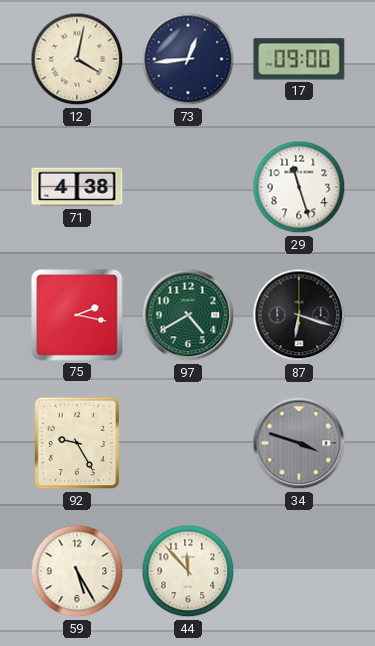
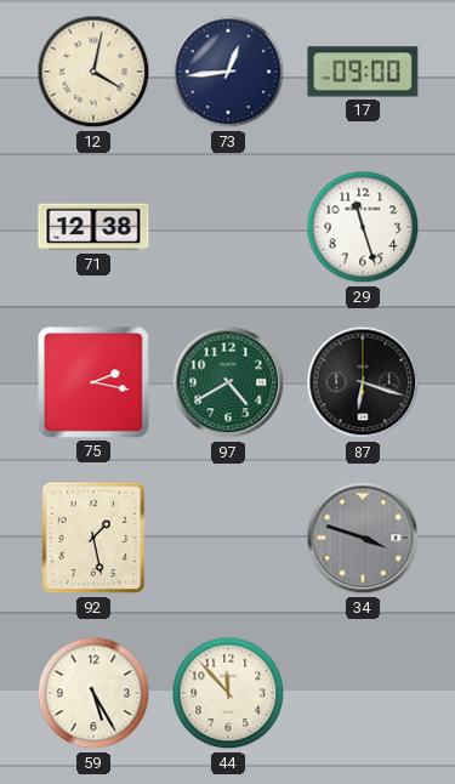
71: 4:38 -> 12:38 (93, 227)
92: 9:25 -> 1:28 (93, 538)
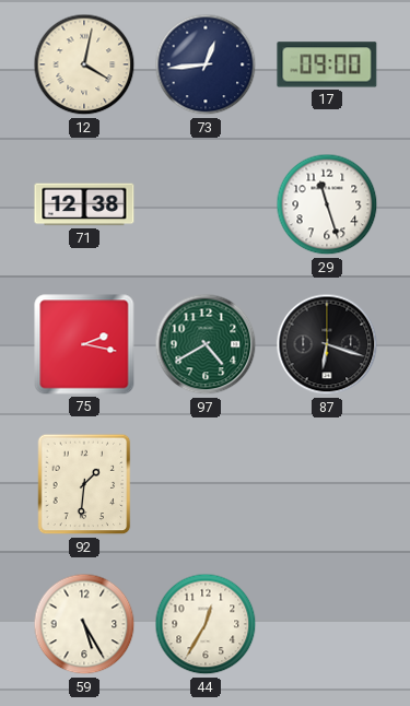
92: 1:28 -> 1:31 (84, 484)
34: 3:48 -> none (363, 538)
44: 11:53 -> 12:35 (206, 624)
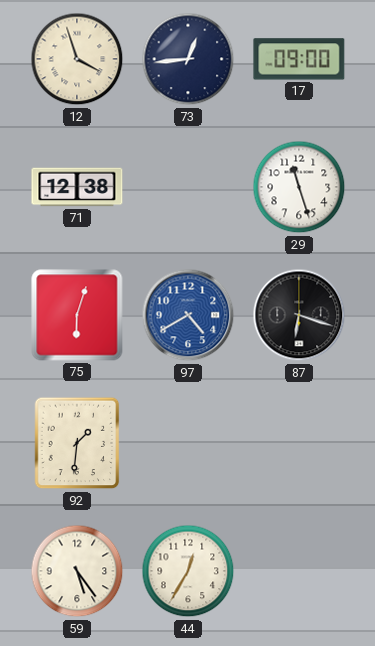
12: 4:02 -> 3:57 (77, 59)
75: 2:17 -> 6:03 (77, 315)
97 dial: green -> blue (188, 315)
59: 5:25 -> 5:24 (77, 571)
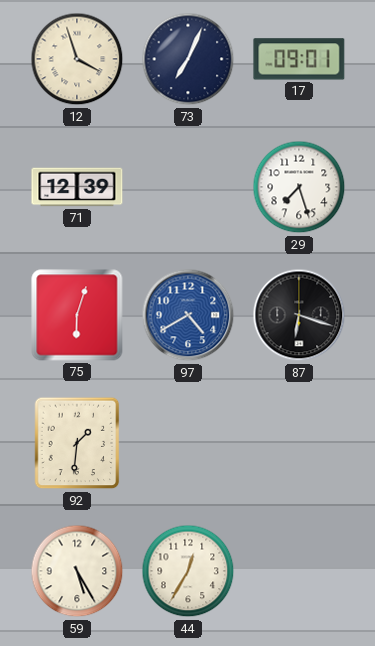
73: 12:44 -> 7:04 (188, 59)
17: 09:00 -> 09:01 (299, 59)
71: 12:38 -> 12:39 (77, 187)
29: 11:27 -> 7:27 (299, 187)
59: 5:24 -> 5:25 (77, 571)
